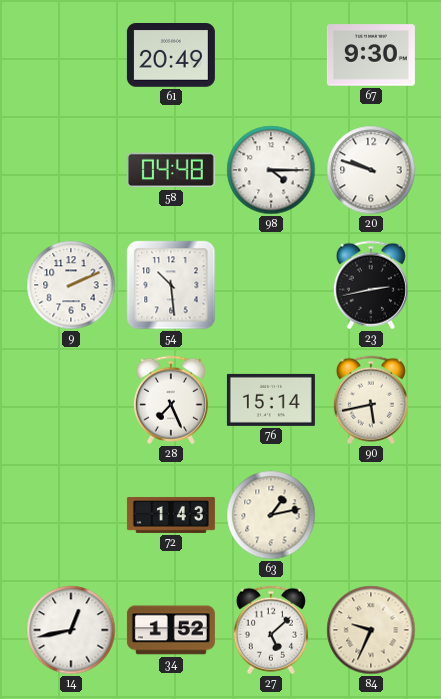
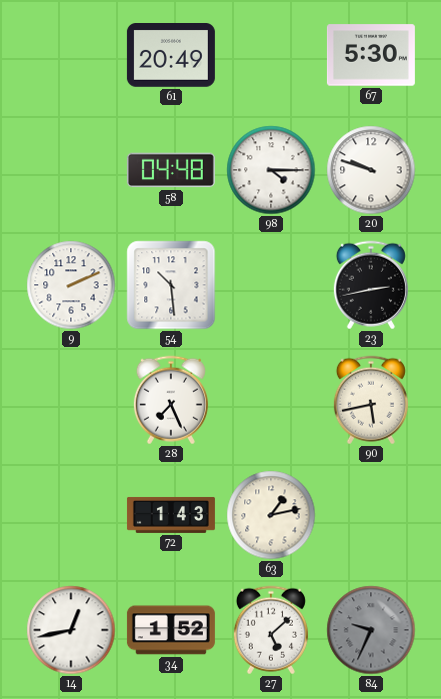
67: 9:30 -> 5:30 (371, 55)
76: 15:14 -> none (271, 400)
84 dial: cream -> grey (371, 630)
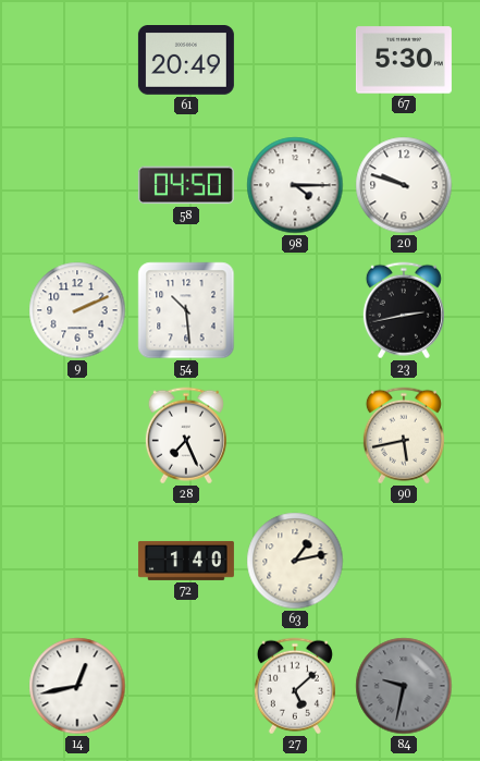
58: 04:48 -> 04:50 (186, 185)
72: 1:43 -> 1:40 (186, 561)
34: 1:52 -> none (171, 630)
84: 9:34 -> 9:32 (404, 686)
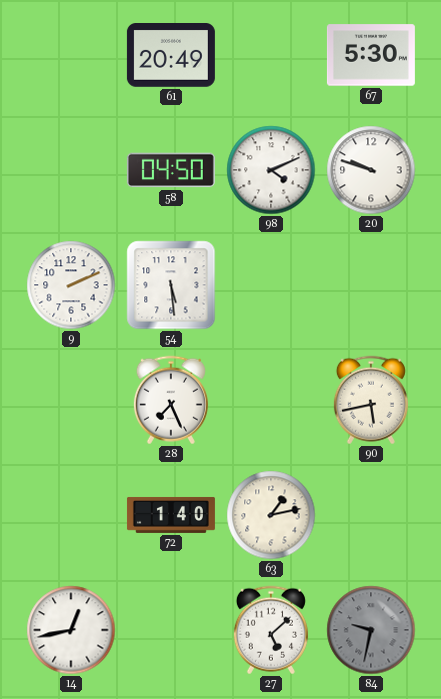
98: 4:15 -> 4:11 (271, 170)
54: 10:29 -> 5:29 (171, 285)
23: 2:43 -> none (404, 310)
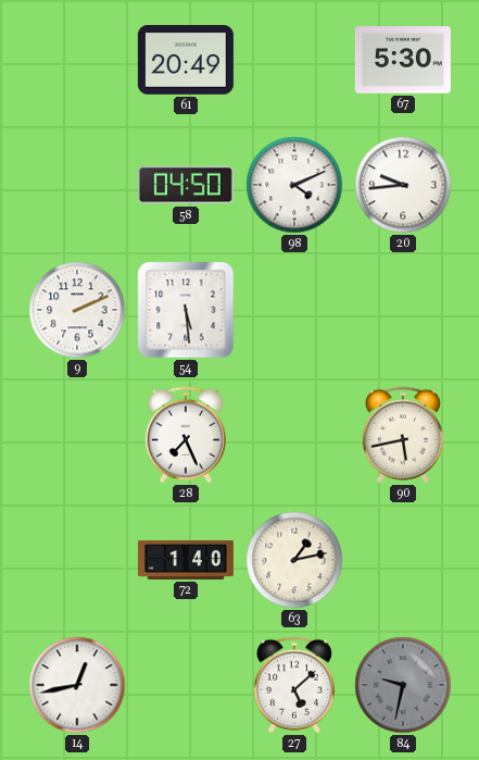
20: 9:48 -> 9:44 (403, 185)
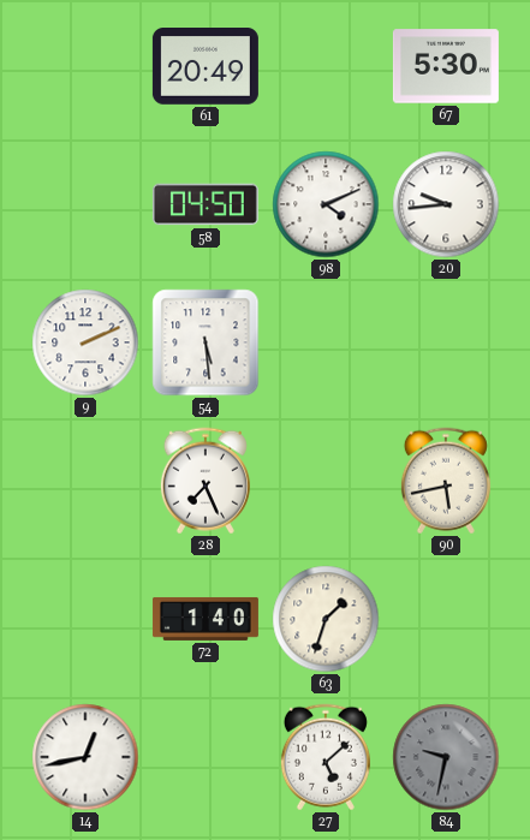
63: 1:13 -> 1:33 (326, 619)
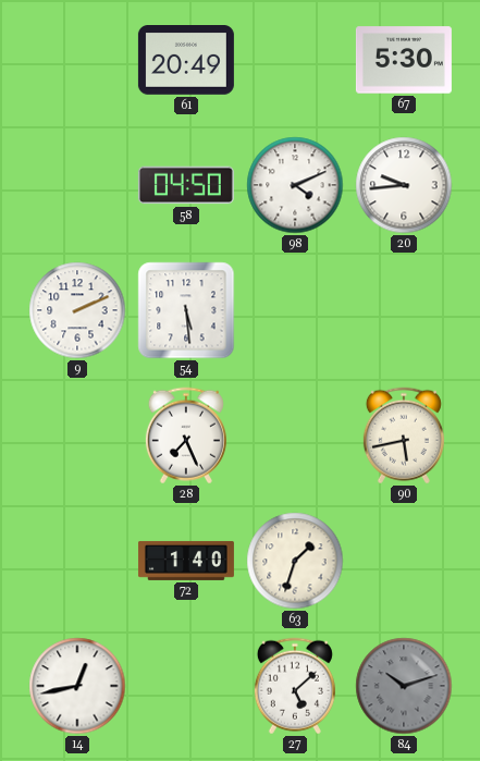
84: 9:32 -> 10:12 (404, 686)
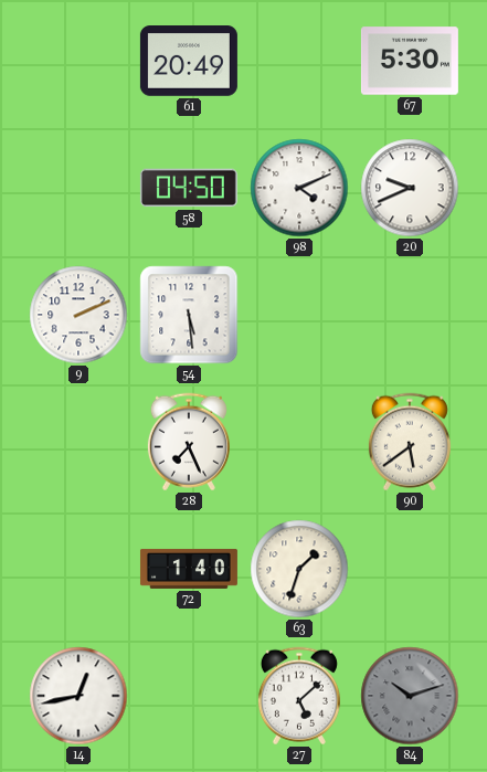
20: 9:44 -> 9:41 (410, 188)
90: 5:43 -> 5:39 (410, 442)
